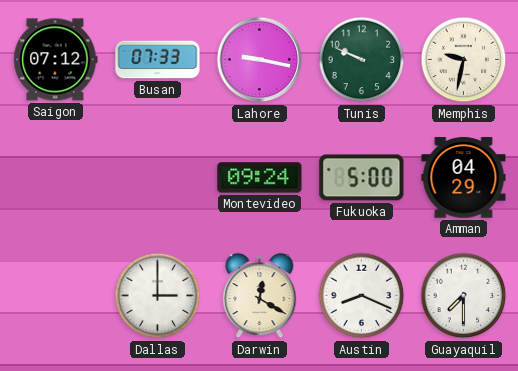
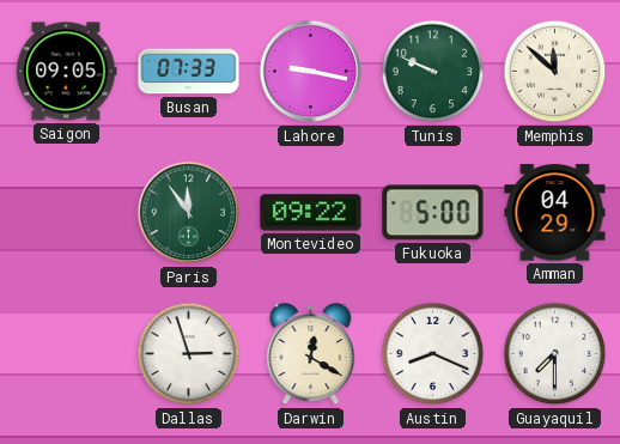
Saigon: 07:12 -> 09:05 (67, 72)
Memphis: 9:32 -> 11:52 (555, 72)
Paris: none -> 11:54 (189, 213)
Montevideo: 09:24 -> 09:22 (311, 213)
Dallas: 3:00 -> 2:57 (189, 354)
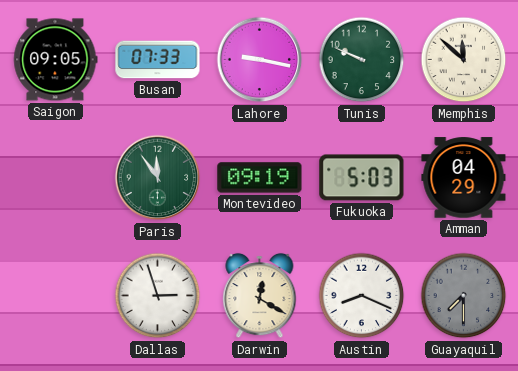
Montevideo: 09:22 -> 09:19 (260, 178)
Fukuoka: 5:00 -> 5:03 (362, 178)
Guayaquil dial: white -> grey (464, 296)
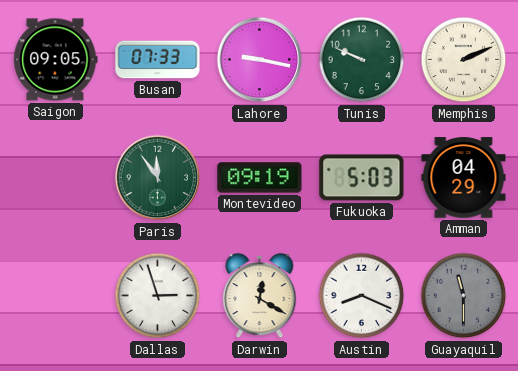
Memphis: 11:52 -> 2:11 (464, 60)
Guayaquil: 7:30 -> 11:30 (464, 296)
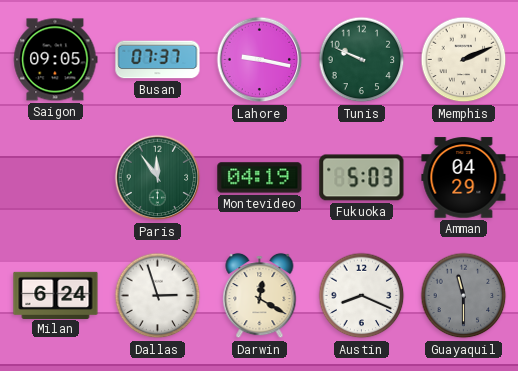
Busan: 07:33 -> 07:37 (158, 60)
Montevideo: 09:19 -> 04:19 (260, 178)
Milan: none -> 6:24 (56, 295)
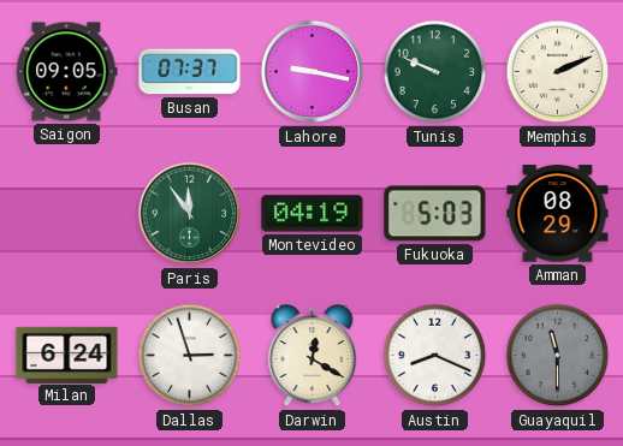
Amman: 04:29 -> 08:29 (558, 214)
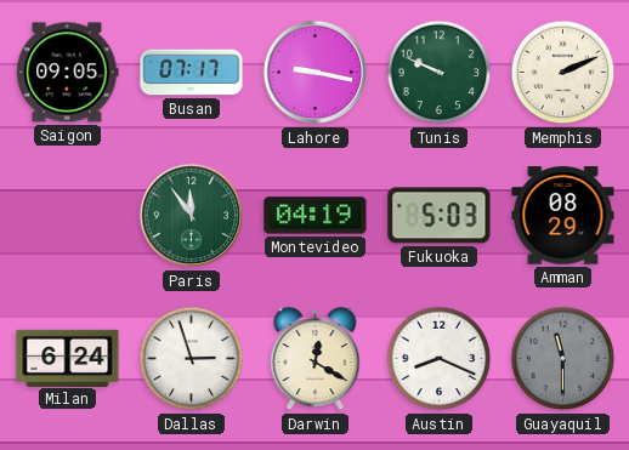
Busan: 07:37 -> 07:17 (192, 73)
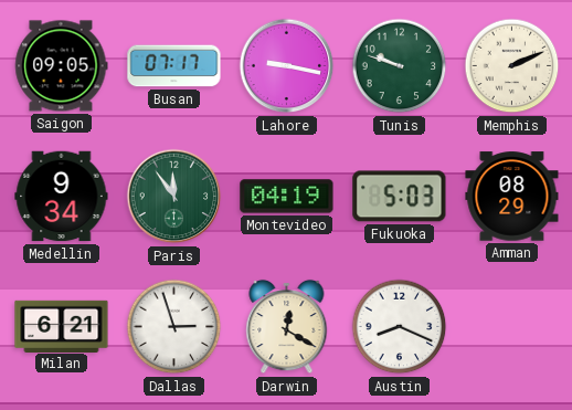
Tunis: 9:49 -> 9:48 (400, 66)
Medellin: none -> 9:34 (62, 197)
Milan: 6:24 -> 6:21 (62, 326)
Guayaquil: 11:30 -> none (563, 359)
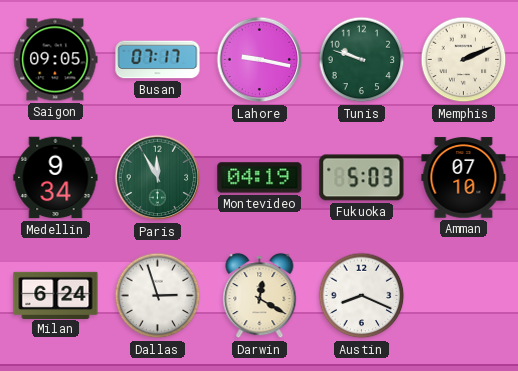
Paris: 11:54 -> 11:55 (158, 178)
Amman: 08:29 -> 07:10 (464, 178)
Milan: 6:21 -> 6:24 (56, 295)
